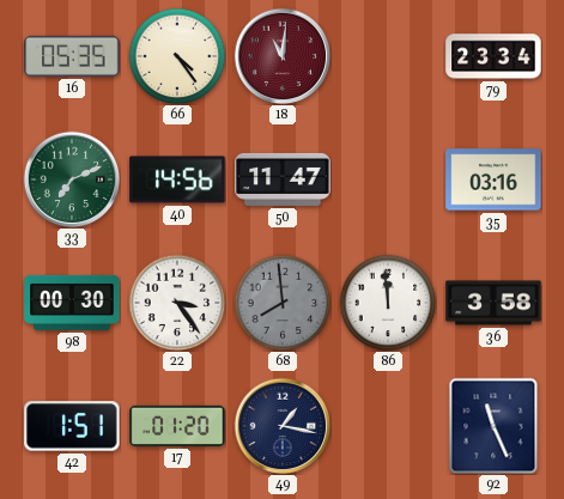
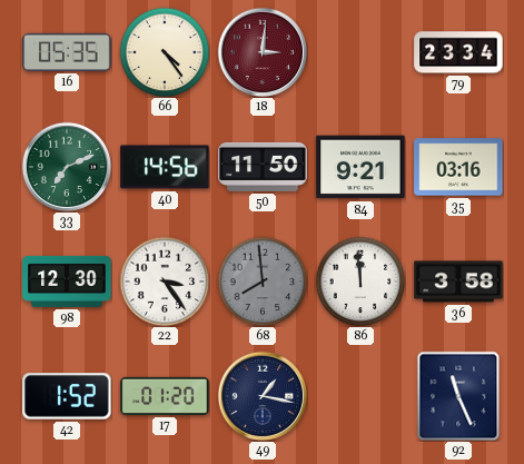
18: 11:01 -> 3:01 (263, 52)
50: 11:47 -> 11:50 (263, 167)
84: none -> 9:21 (360, 167)
98: 00:30 -> 12:30 (67, 282)
42: 1:51 -> 1:52 (67, 396)
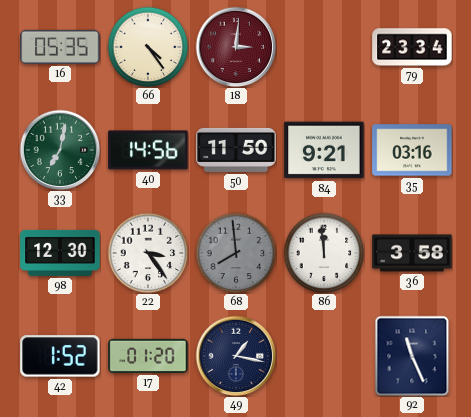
33: 7:11 -> 7:02 (60, 150)
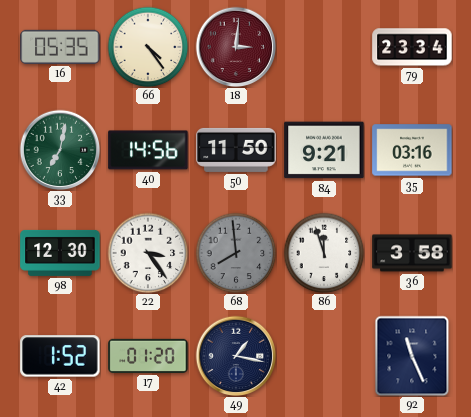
86: 11:59 -> 11:57 (324, 253)
